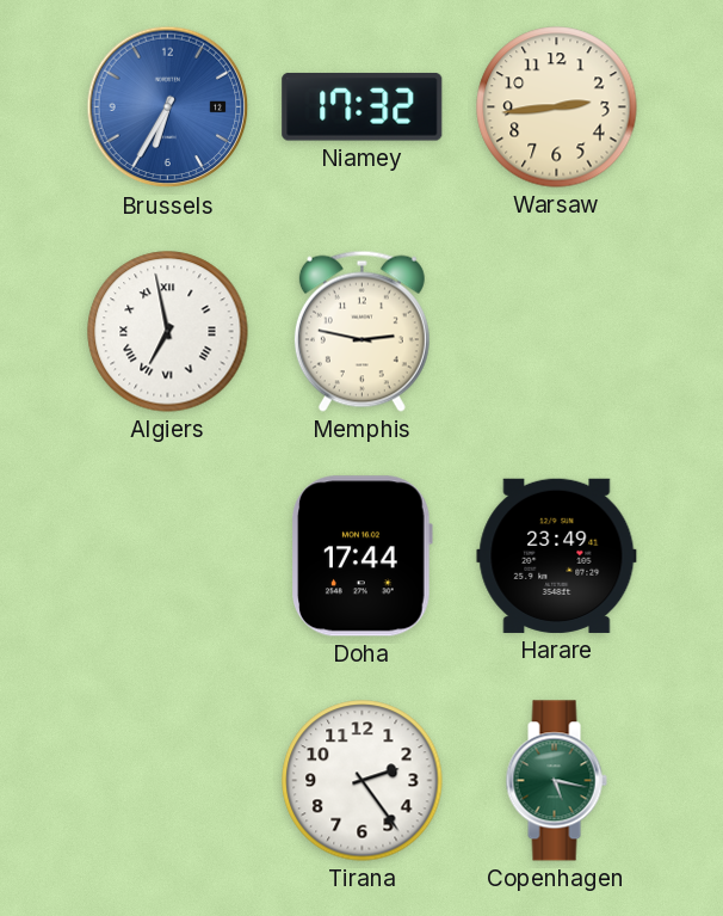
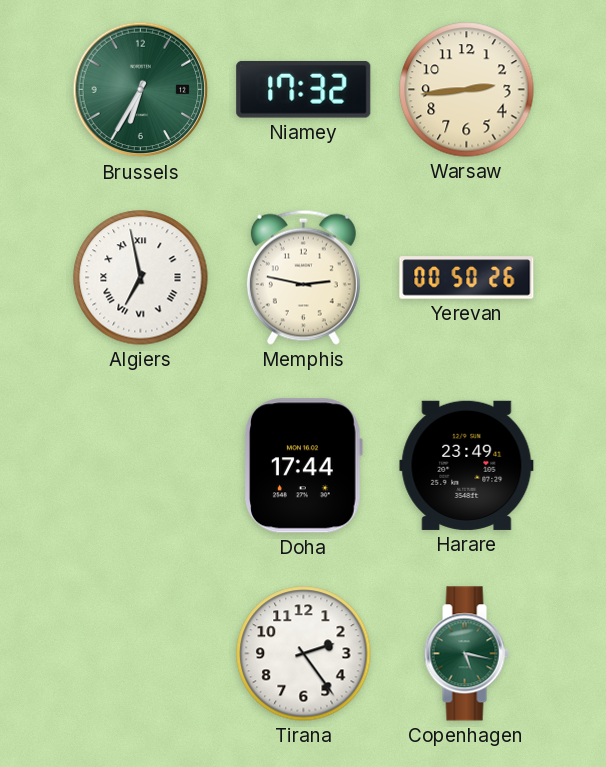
Brussels dial: blue -> green (141, 90)
Yerevan: none -> 00:50 (467, 278)
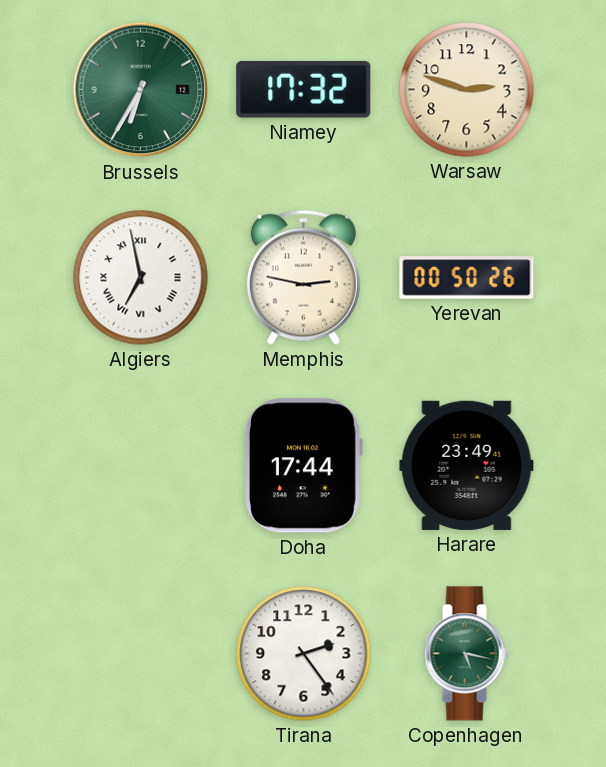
Warsaw: 2:44 -> 2:48 (467, 90)
